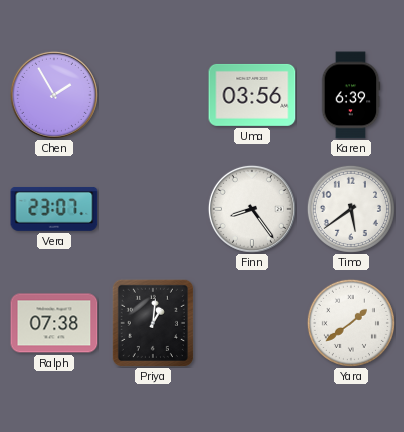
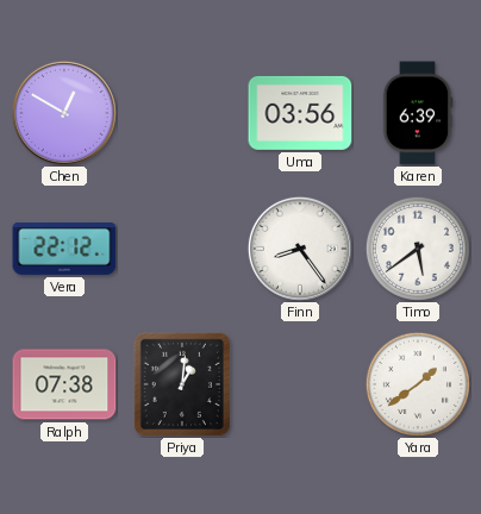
Chen: 1:55 -> 12:50 (64, 113)
Vera: 23:07 -> 22:12 (64, 249)
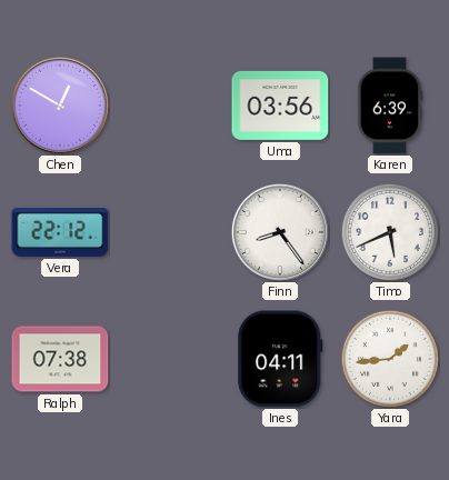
Timo: 5:39 -> 5:41 (390, 232)
Priya: 1:01 -> none (182, 384)
Ines: none -> 04:11 (280, 359)
Yara: 1:39 -> 1:44 (390, 359)
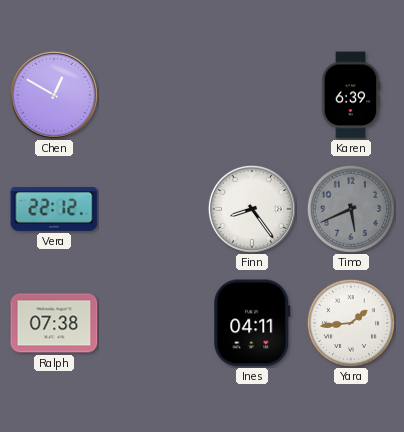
Uma: 03:56 -> none (280, 106)
Timo dial: white -> grey (351, 209)
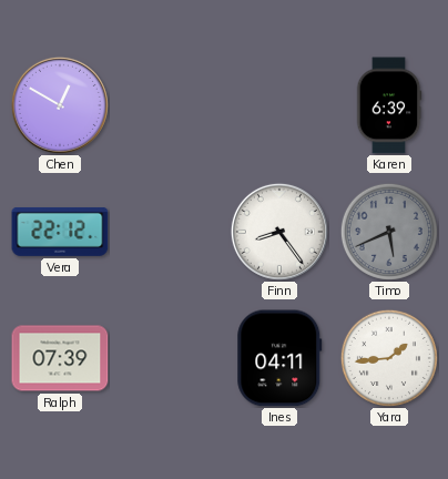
Ralph: 07:38 -> 07:39 (60, 358)
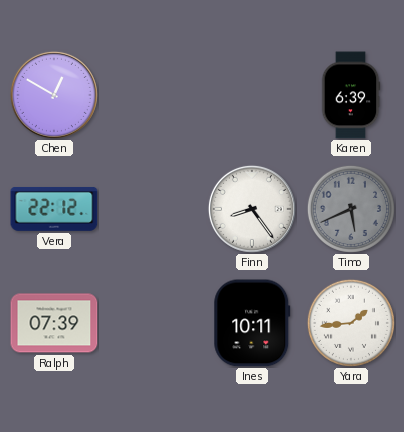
Ines: 04:11 -> 10:11 (252, 323)
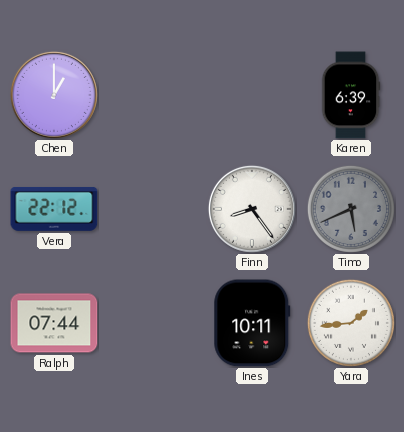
Chen: 12:50 -> 1:00 (54, 95)
Ralph: 07:39 -> 07:44 (54, 323)
